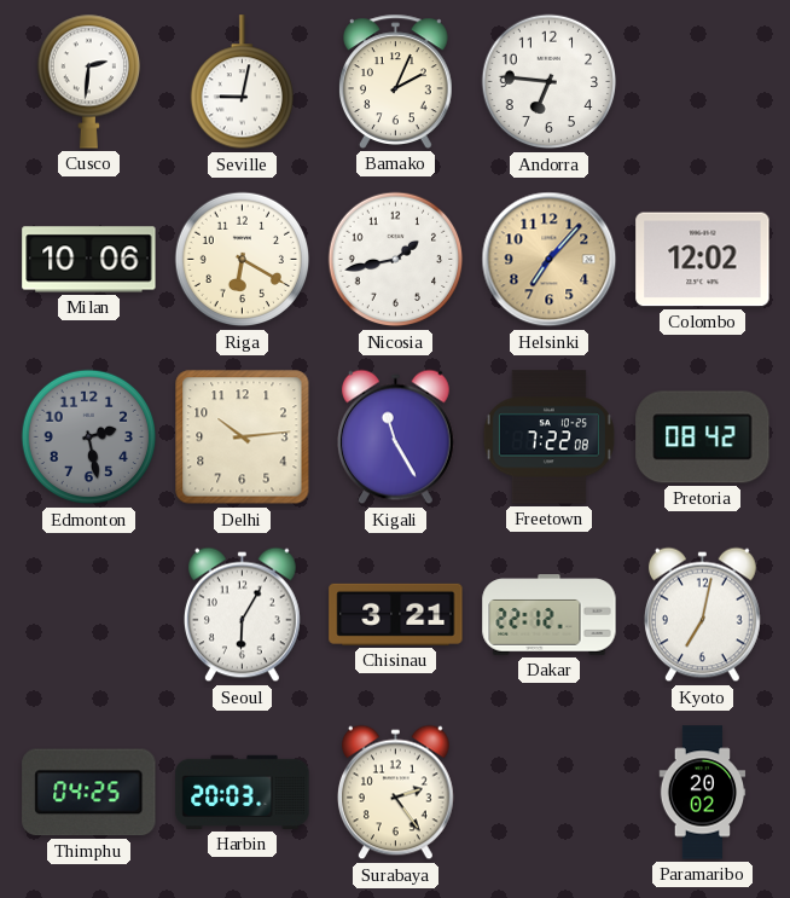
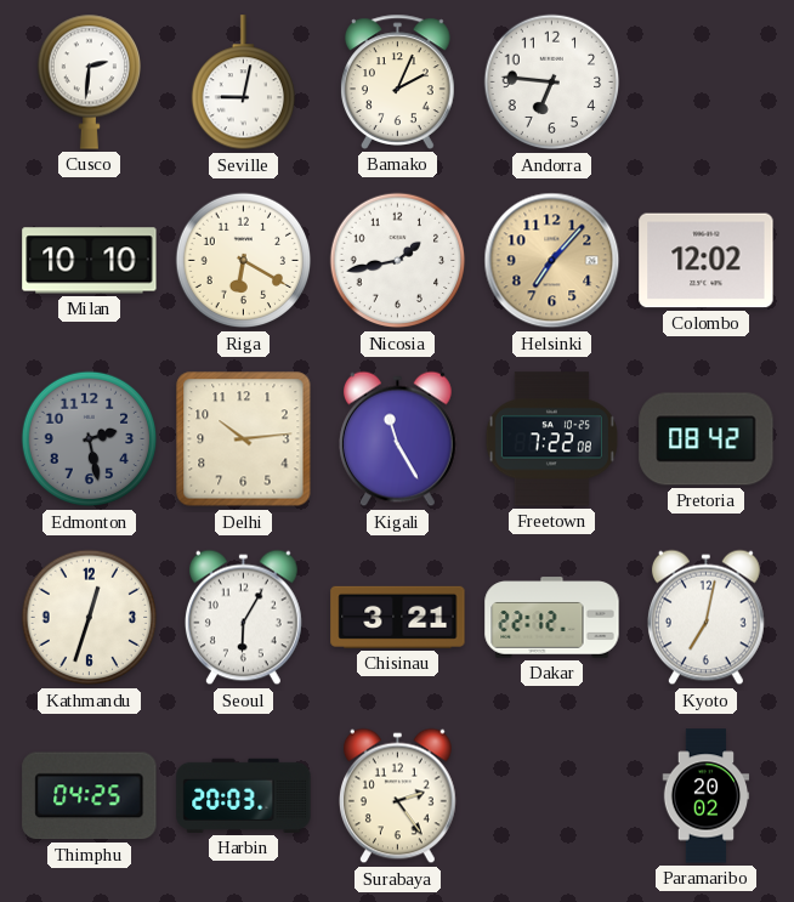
Milan: 10:06 -> 10:10 (90, 261)
Kathmandu: none -> 12:33 (90, 618)
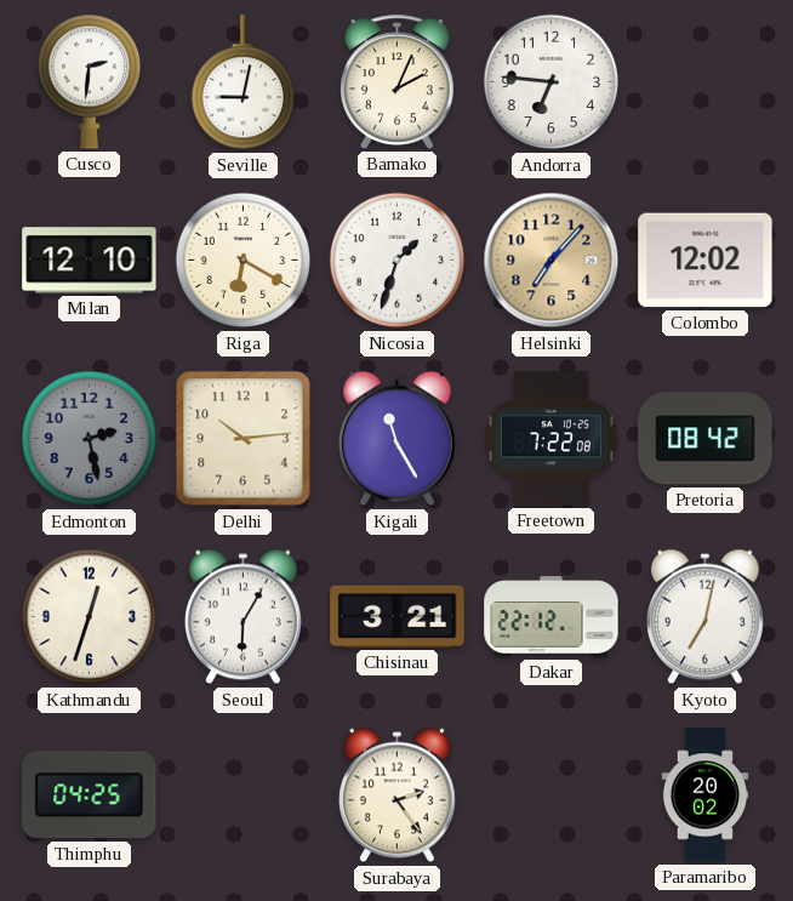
Milan: 10:10 -> 12:10 (90, 261)
Nicosia: 1:43 -> 1:33 (398, 261)
Harbin: 20:03 -> none (244, 795)
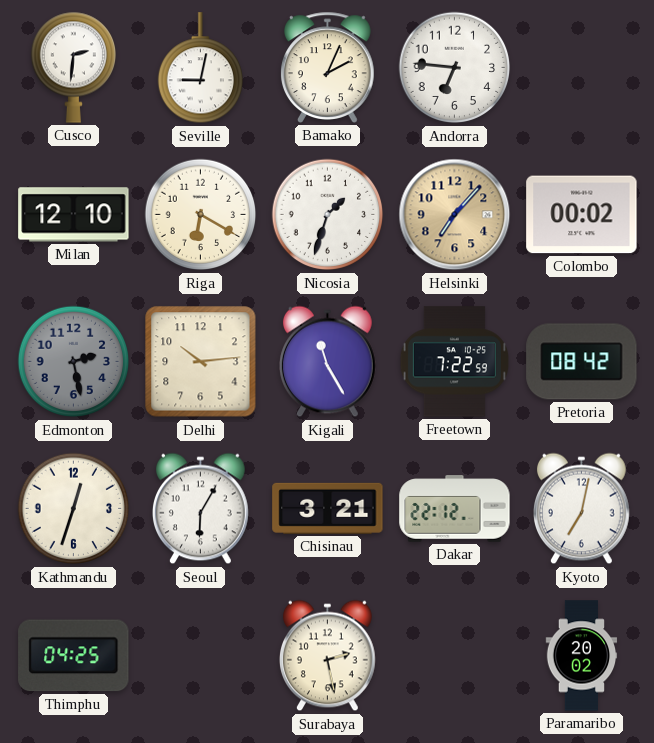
Colombo: 12:02 -> 00:02 (582, 215)
Freetown: 7:22:08 -> 7:22:59 (454, 362)
Surabaya: 2:24 -> 2:28 (328, 656)
